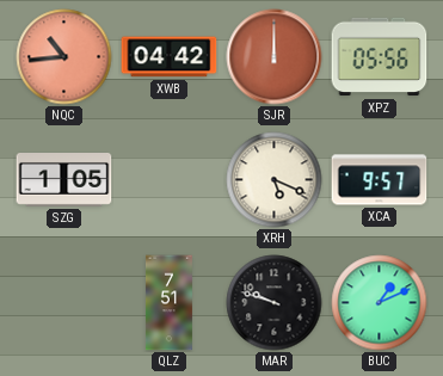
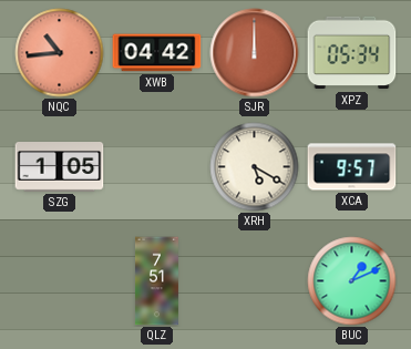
XPZ: 05:56 -> 05:34 (352, 53)
XRH: 5:19 -> 5:20 (255, 167)
MAR: 9:48 -> none (275, 303)
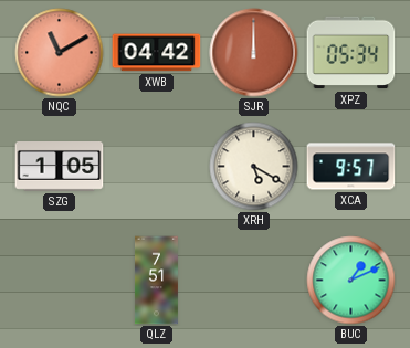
NQC: 10:44 -> 11:10 (60, 53)
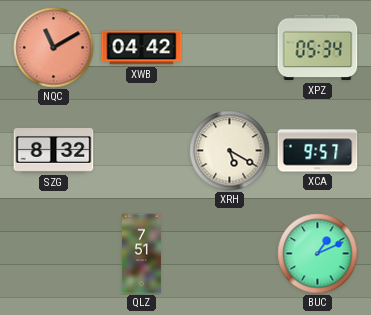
SJR: 12:00 -> none (254, 53)
SZG: 1:05 -> 8:32 (54, 151)
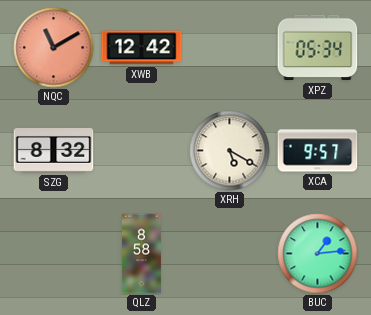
XWB: 04:42 -> 12:42 (142, 48)
QLZ: 7:51 -> 8:58 (141, 254)
BUC: 1:11 -> 1:14 (318, 254)
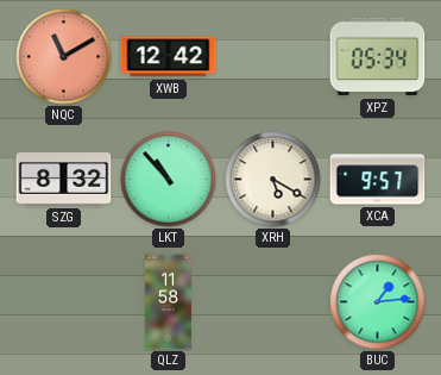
LKT: none -> 10:53 (169, 180)
QLZ: 8:58 -> 11:58 (168, 302)
